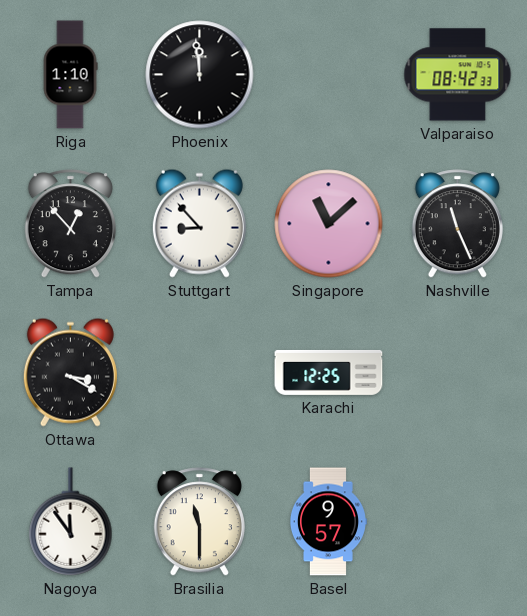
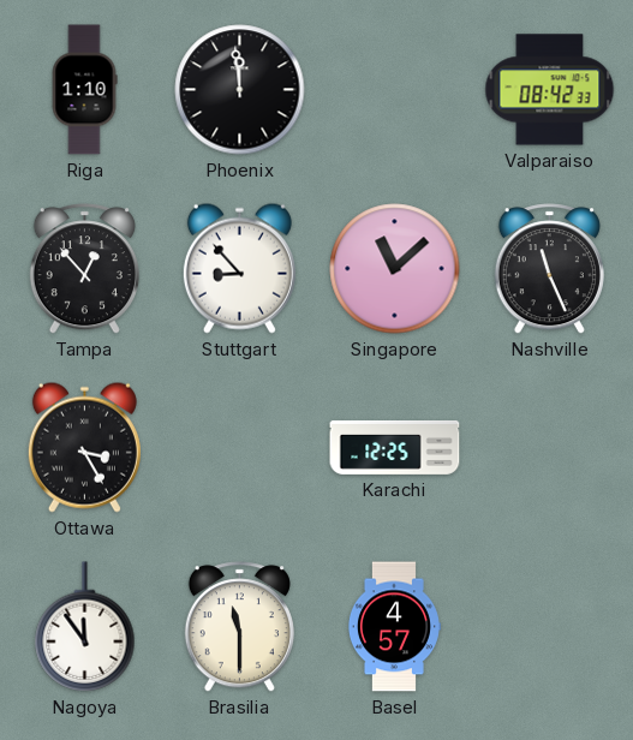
Ottawa: 3:20 -> 3:25 (84, 447)
Basel: 9:57 -> 4:57 (394, 627)
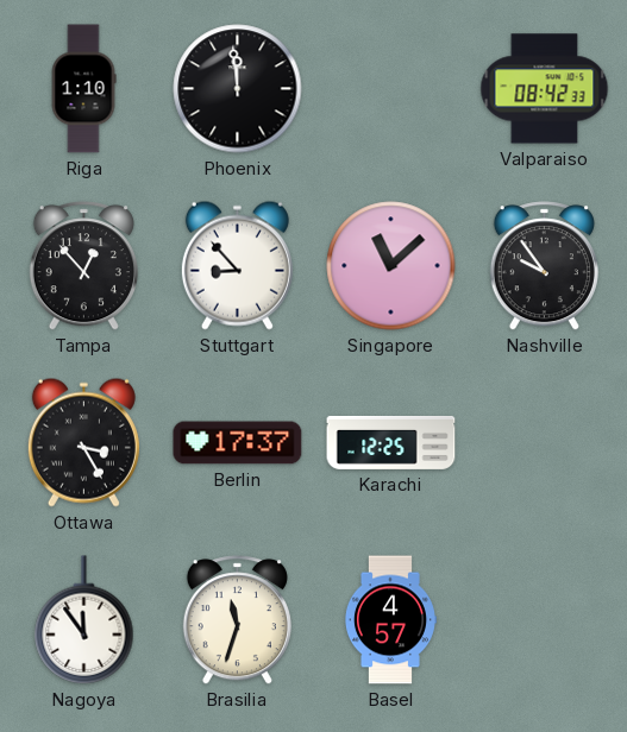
Nashville: 11:26 -> 9:54 (544, 266)
Berlin: none -> 17:37 (238, 443)
Brasilia: 11:30 -> 11:33 (237, 620)
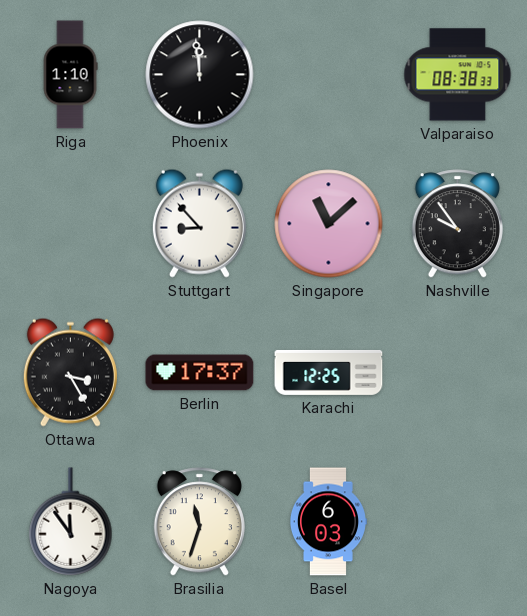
Valparaiso: 08:42 -> 08:38 (458, 75)
Tampa: 12:53 -> none (83, 266)
Basel: 4:57 -> 6:03 (328, 522)
